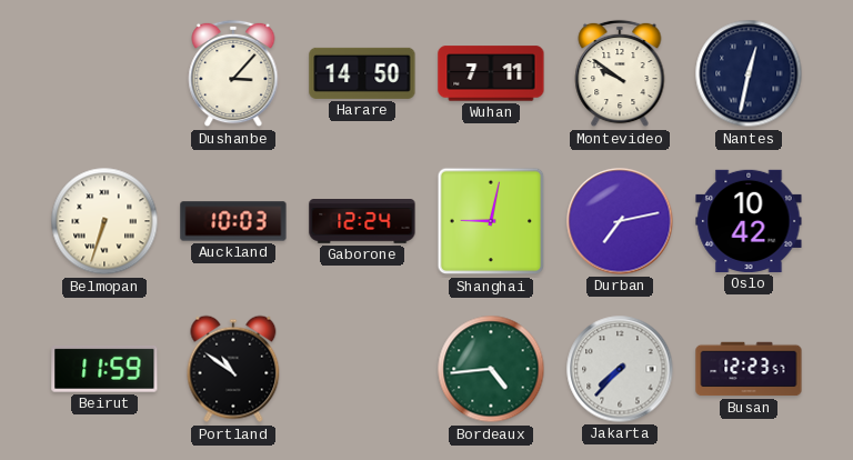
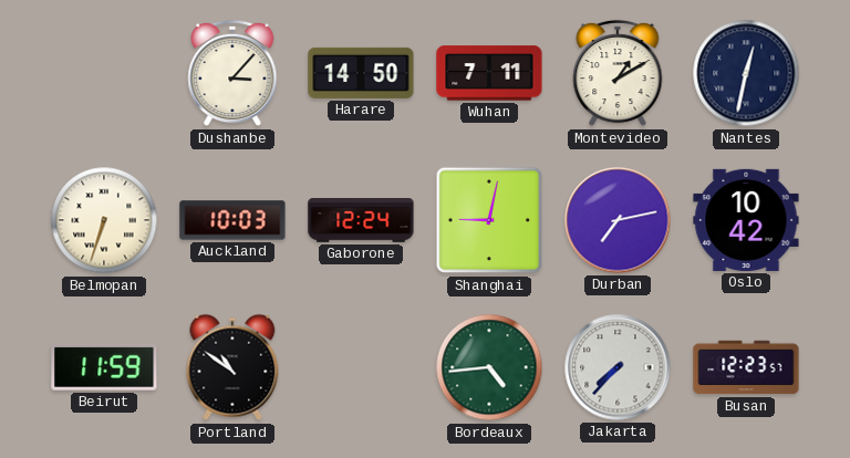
Montevideo: 9:51 -> 1:10 (618, 73)
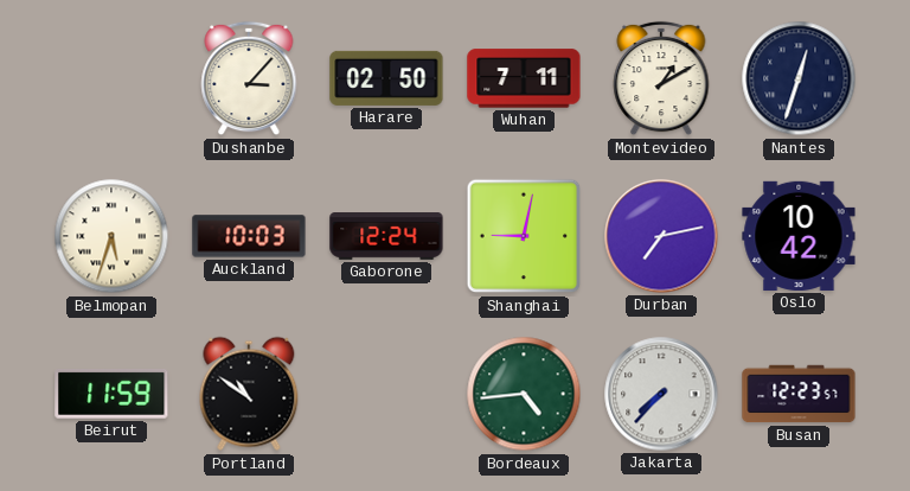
Harare: 14:50 -> 02:50 (386, 78)
Nantes: 12:32 -> 12:33 (799, 78)
Belmopan: 6:33 -> 5:33 (111, 236)
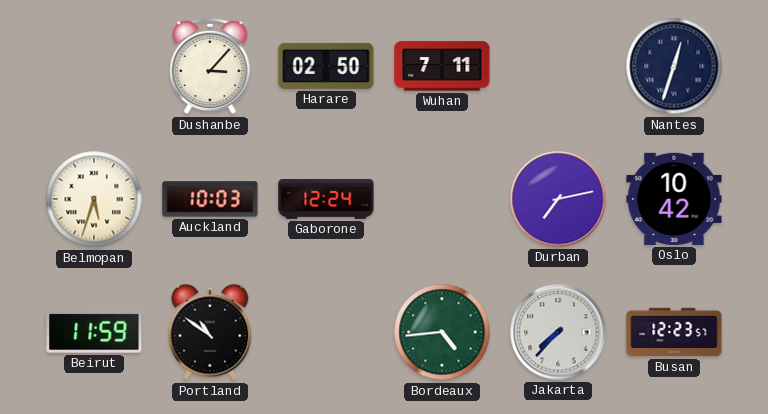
Montevideo: 1:10 -> none (661, 78)
Shanghai: 9:02 -> none (524, 236)
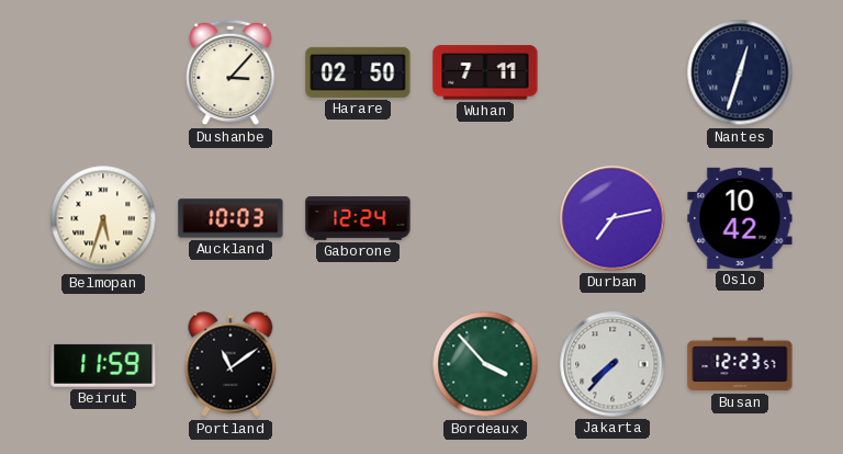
Portland: 10:51 -> 11:09 (231, 364)
Bordeaux: 4:44 -> 3:53 (485, 364)
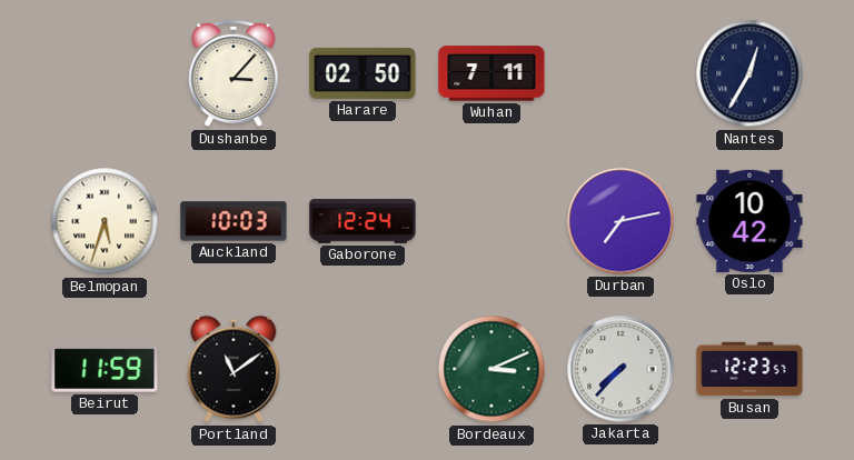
Nantes: 12:33 -> 12:35 (749, 73)
Bordeaux: 3:53 -> 3:11 (491, 369)
